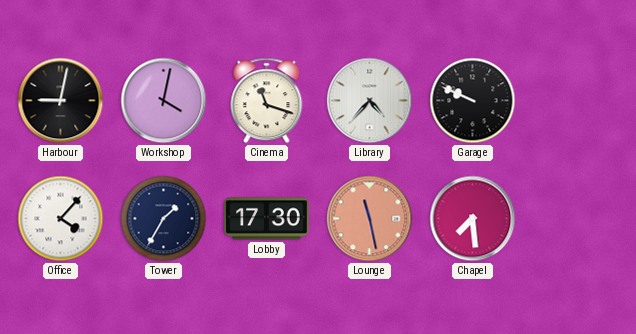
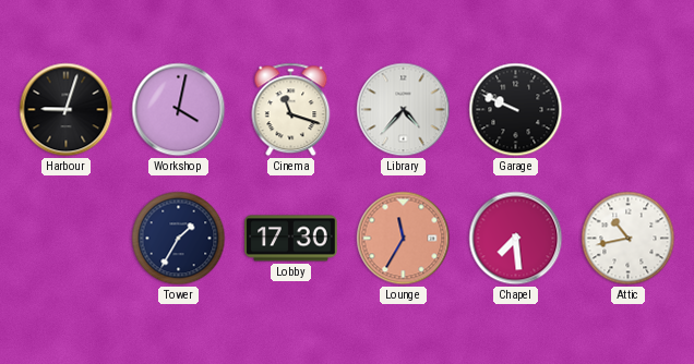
Harbour: 9:02 -> 9:03 (67, 110)
Office: 4:07 -> none (61, 219)
Lounge: 11:28 -> 11:35 (404, 239)
Attic: none -> 10:43 (629, 239)
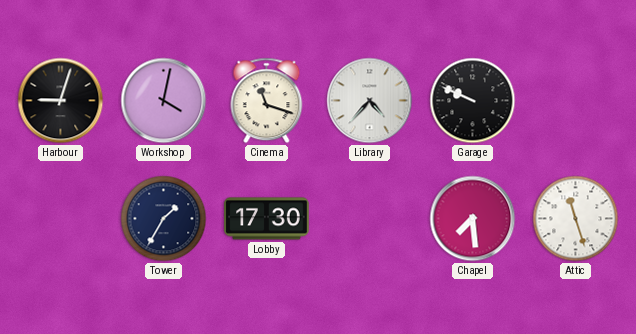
Lounge: 11:35 -> none (404, 239)
Attic: 10:43 -> 11:27 (576, 219)
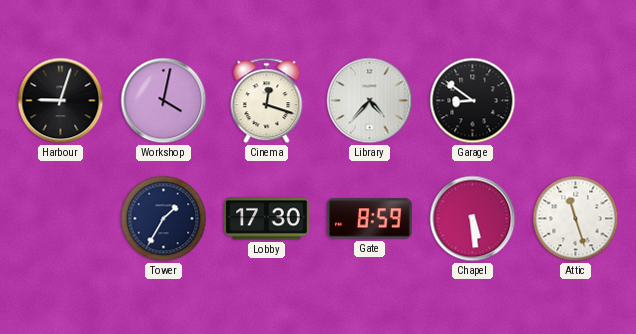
Cinema: 11:18 -> 12:18 (267, 101)
Garage: 9:49 -> 8:51 (473, 101)
Gate: none -> 8:59 (370, 219)
Chapel: 7:29 -> 5:29 (473, 219)
